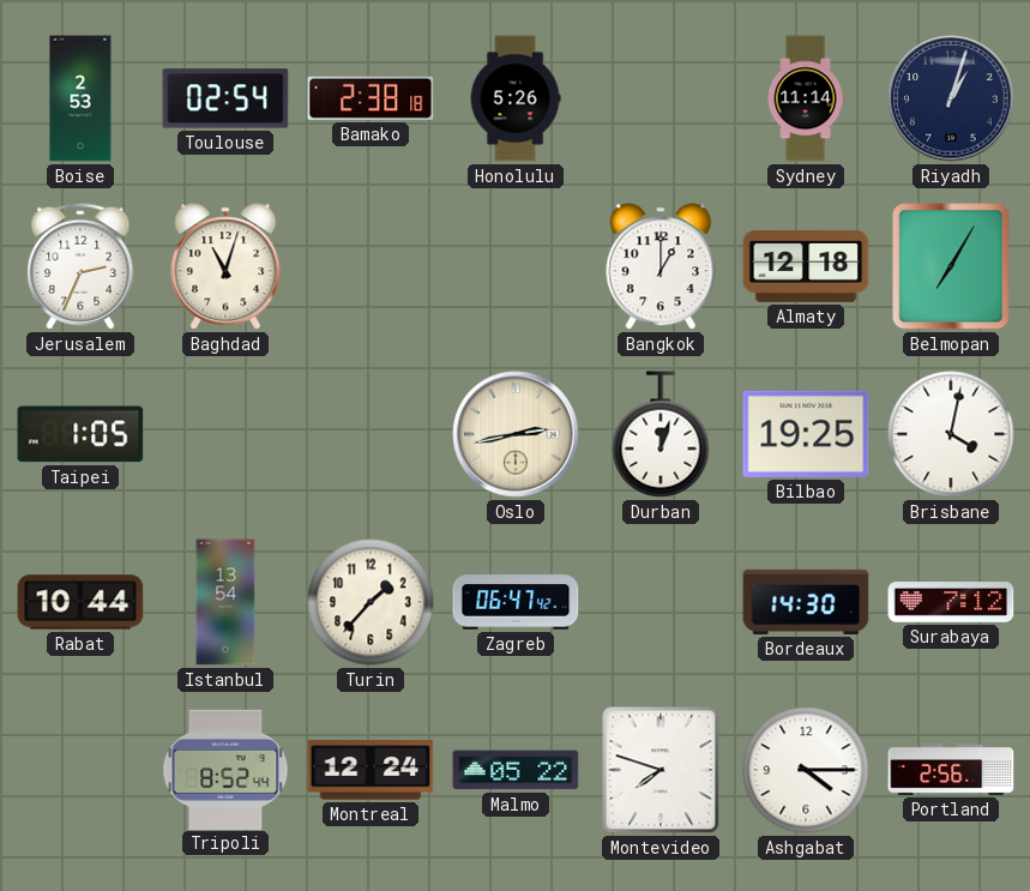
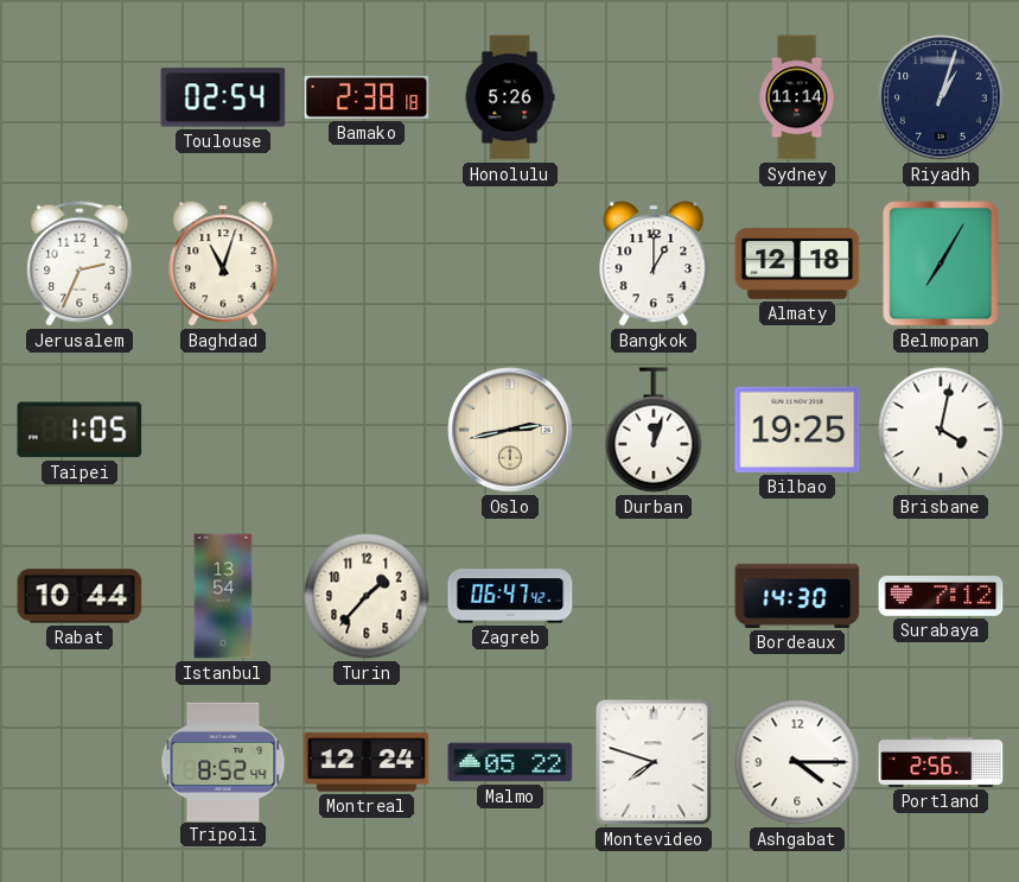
Boise: 2:53 -> none (80, 98)
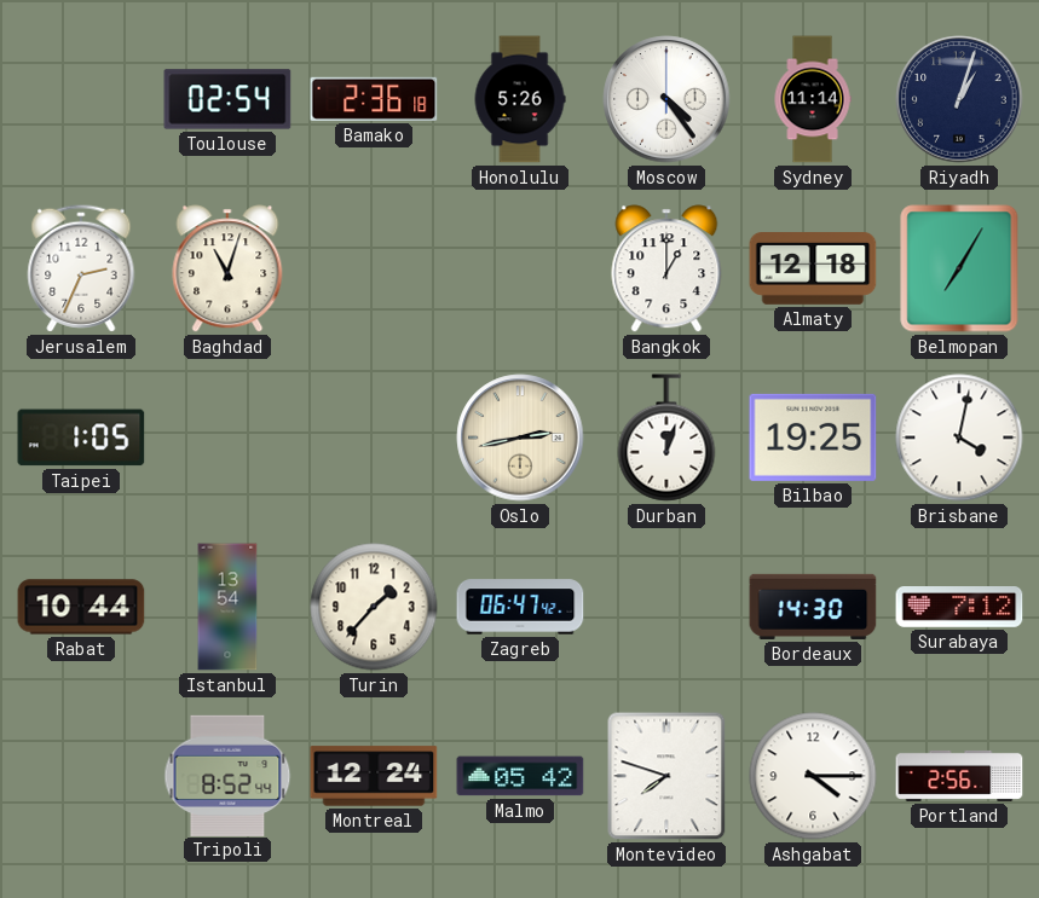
Bamako: 2:38 -> 2:36 (374, 99)
Moscow: none -> 4:24 (666, 99)
Malmo: 05:22 -> 05:42 (520, 776)
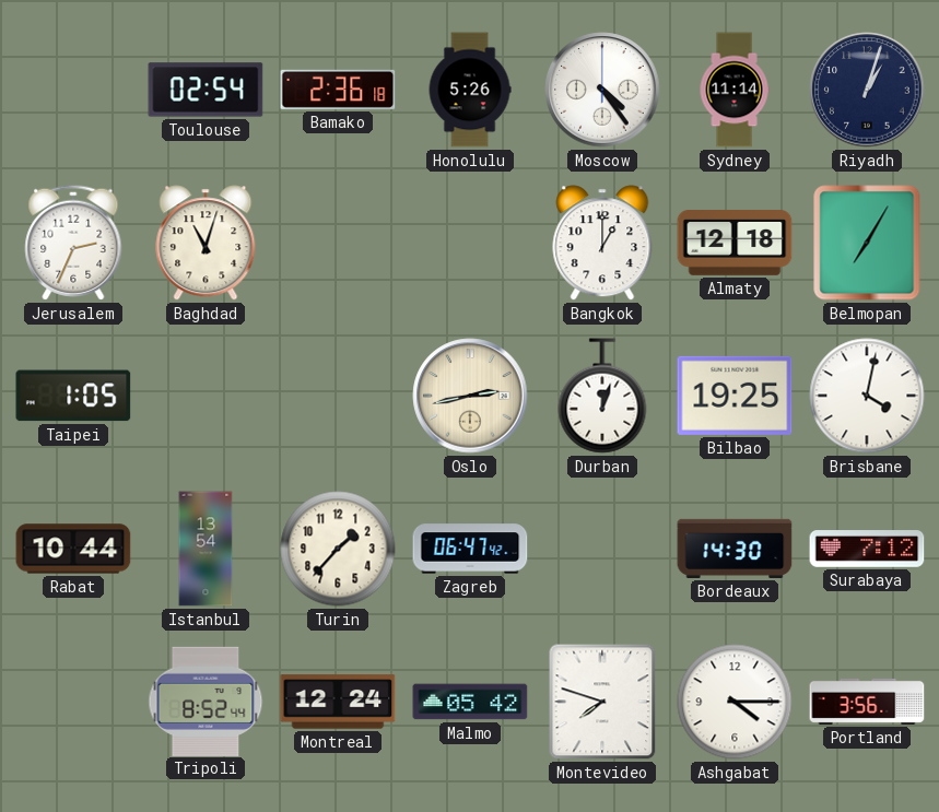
Portland: 2:56 -> 3:56 (867, 702)
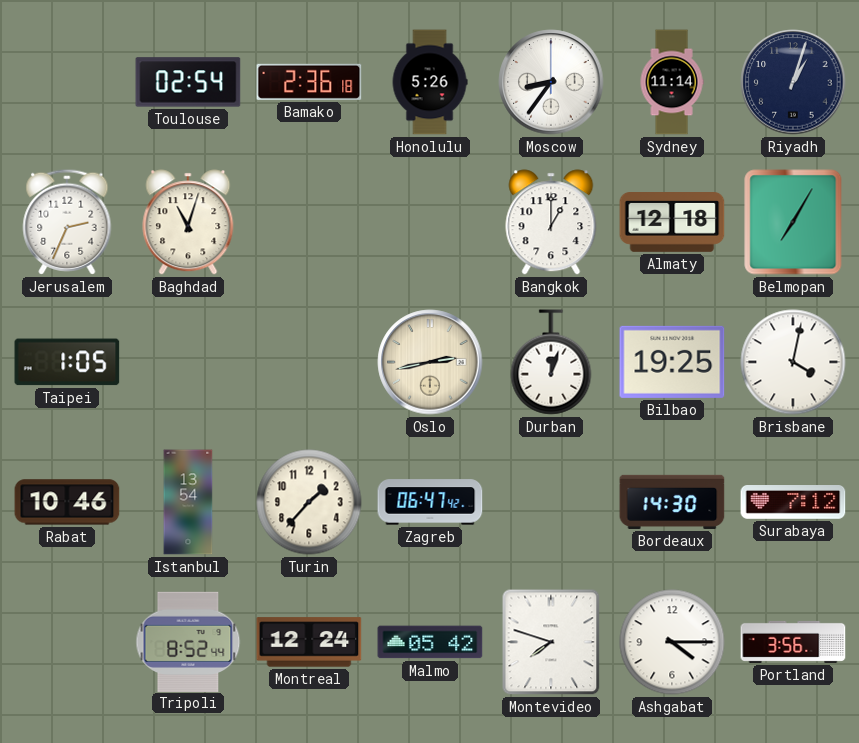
Moscow: 4:24 -> 8:36 (551, 82)
Rabat: 10:44 -> 10:46 (67, 502)
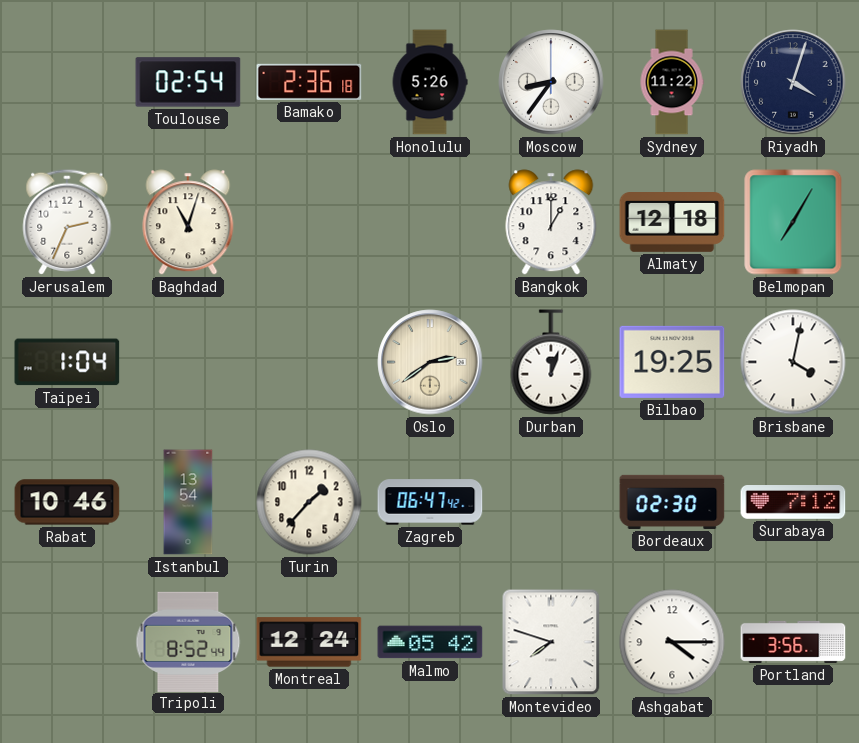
Sydney: 11:14 -> 11:22 (672, 82)
Riyadh: 1:03 -> 4:03 (793, 82)
Taipei: 1:05 -> 1:04 (67, 362)
Oslo: 2:43 -> 2:39 (430, 362)
Bordeaux: 14:30 -> 02:30 (672, 502)
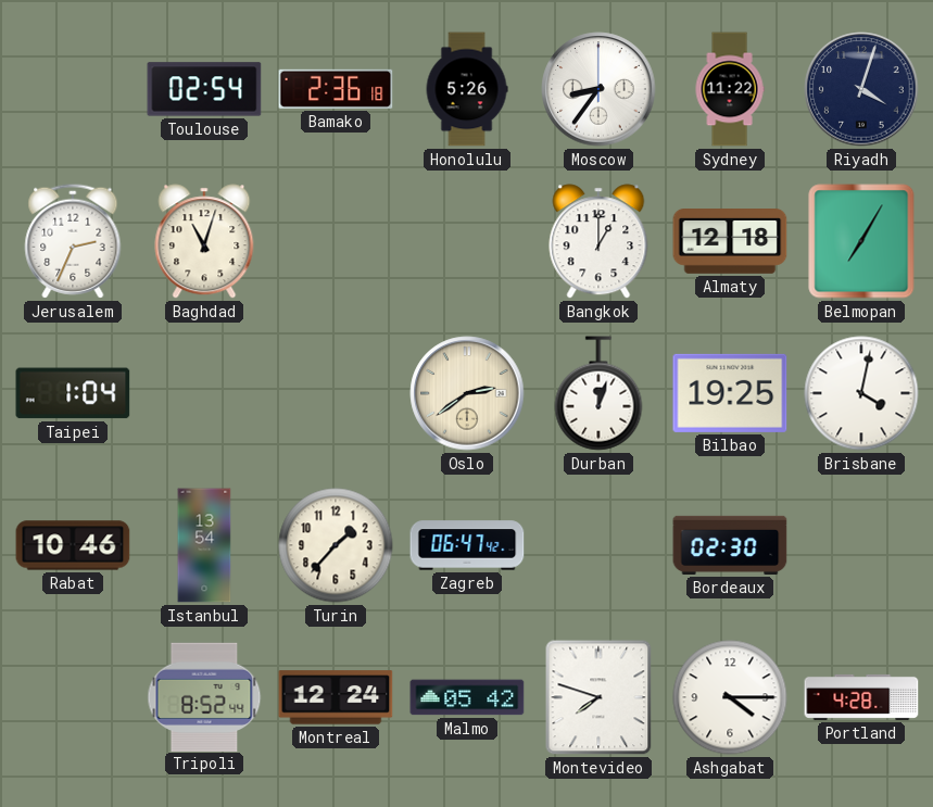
Surabaya: 7:12 -> none (793, 503)
Portland: 3:56 -> 4:28 (861, 697)
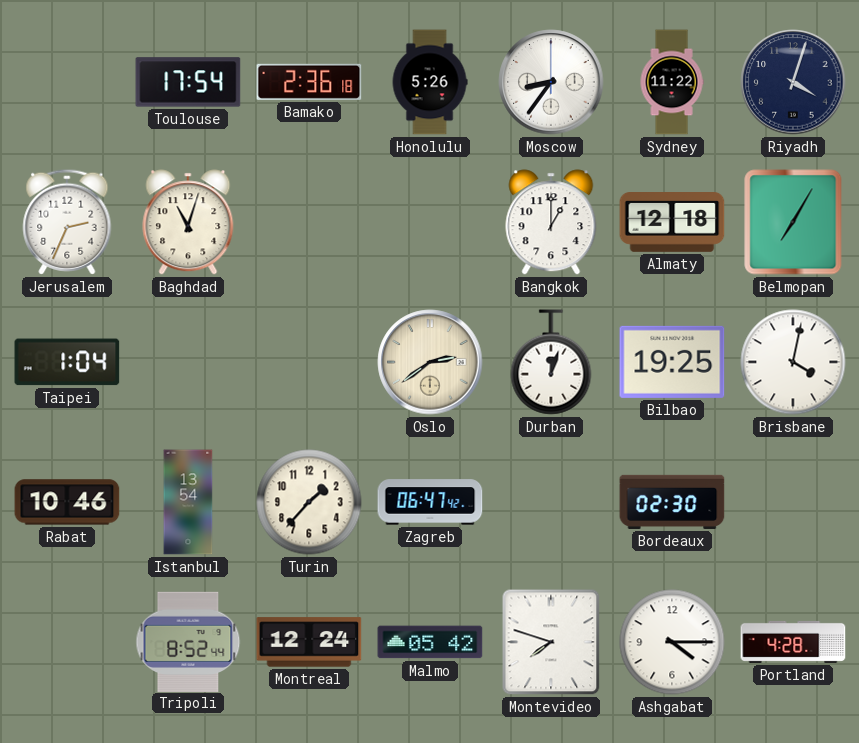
Toulouse: 02:54 -> 17:54 (188, 82)
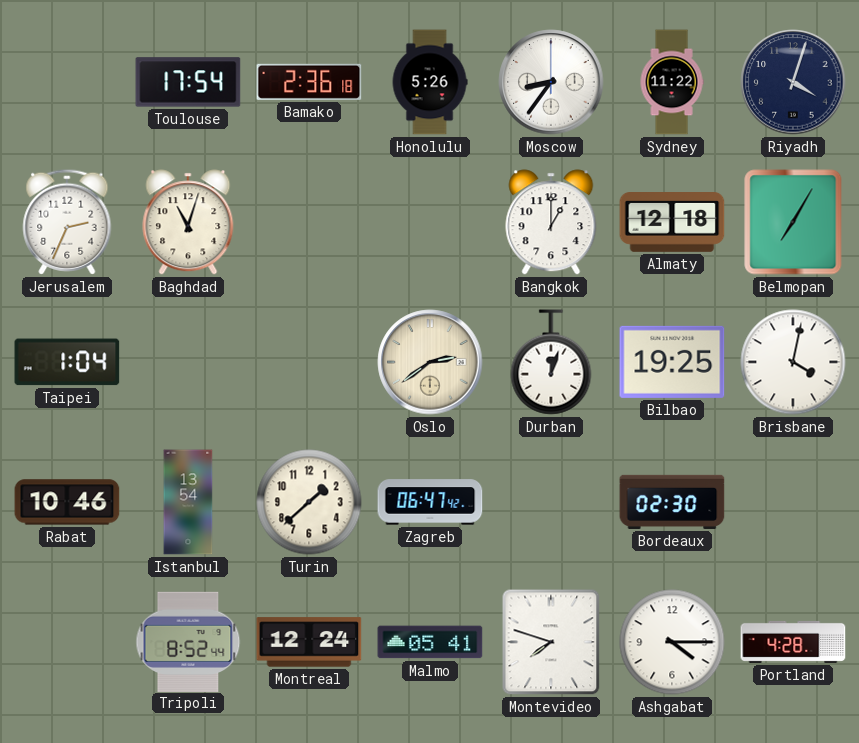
Turin: 1:37 -> 1:38 (309, 502)
Malmo: 05:42 -> 05:41 (430, 642)
